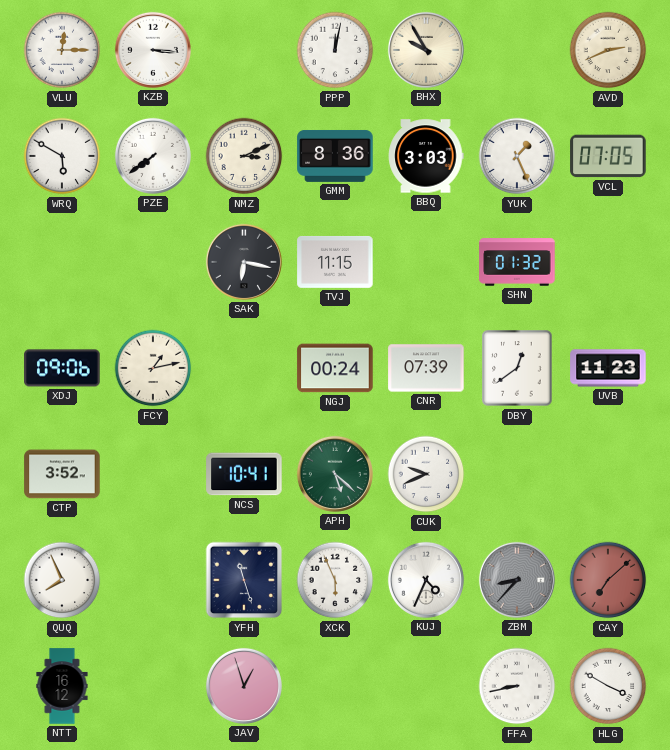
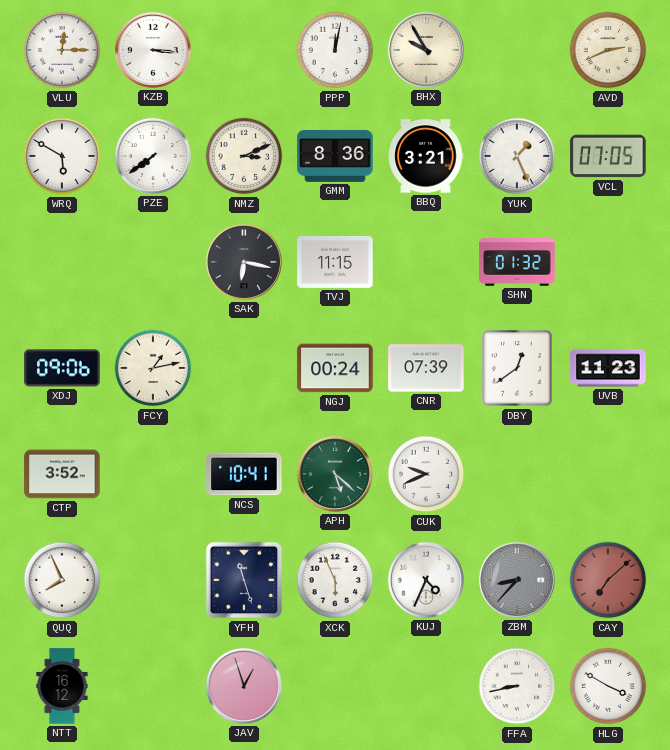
BBQ: 3:03 -> 3:21 (426, 156)
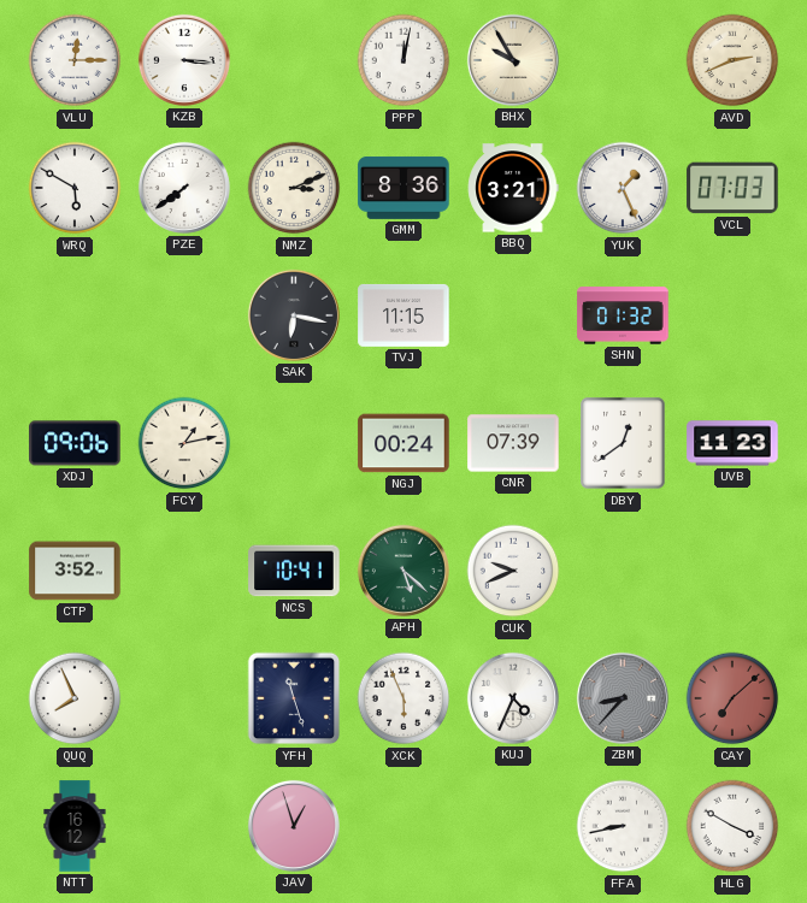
VCL: 07:05 -> 07:03 (732, 188)
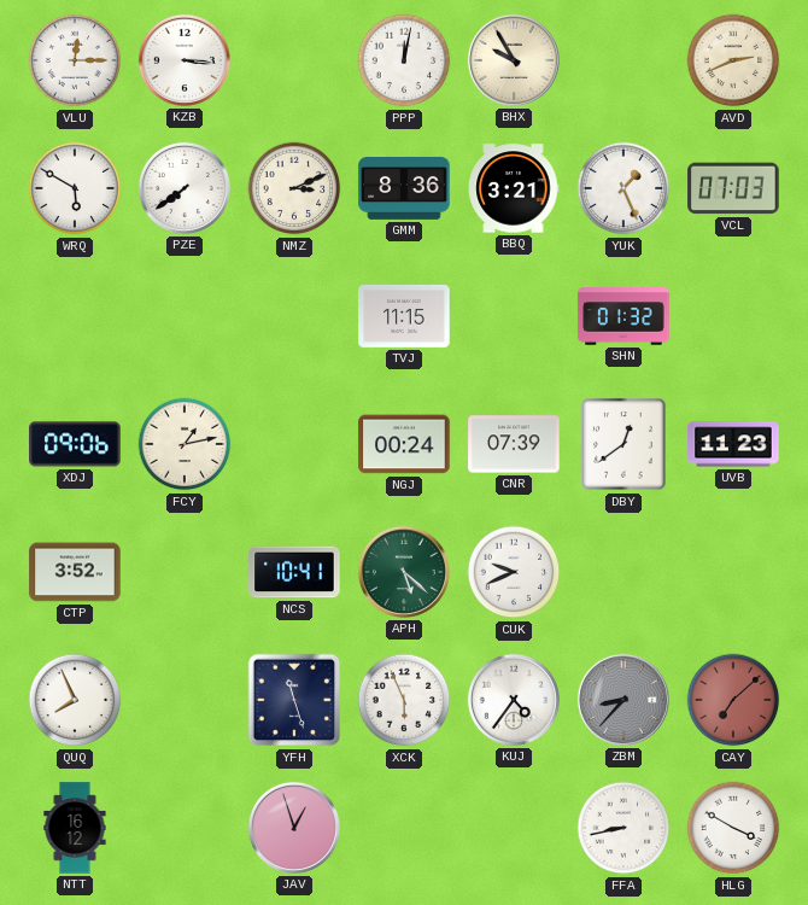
SAK: 6:17 -> none (294, 315)
KUJ: 4:34 -> 4:36 (514, 700)
